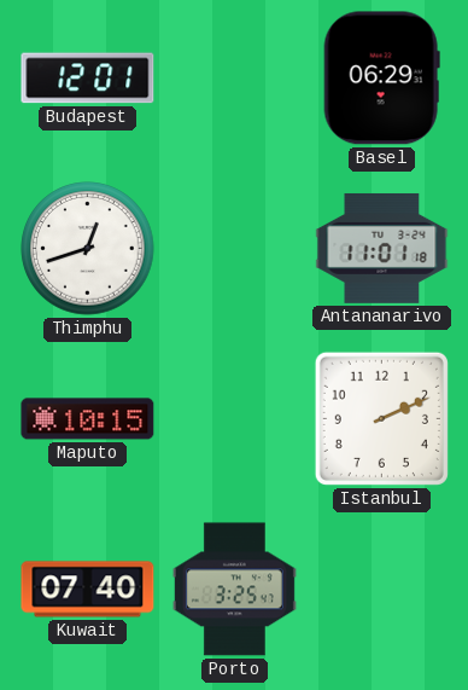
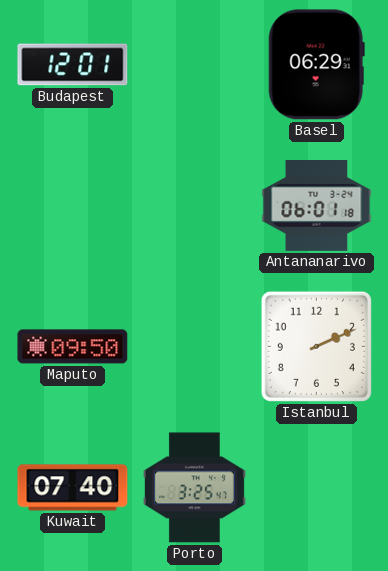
Thimphu: 12:42 -> none (88, 249)
Antananarivo: 11:01 -> 06:01 (317, 206)
Maputo: 10:15 -> 09:50 (73, 347)
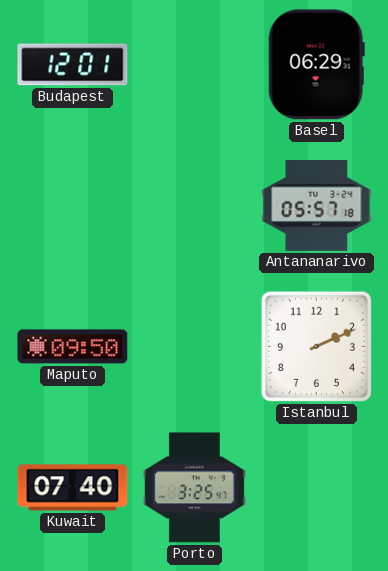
Antananarivo: 06:01 -> 05:57 (317, 206)
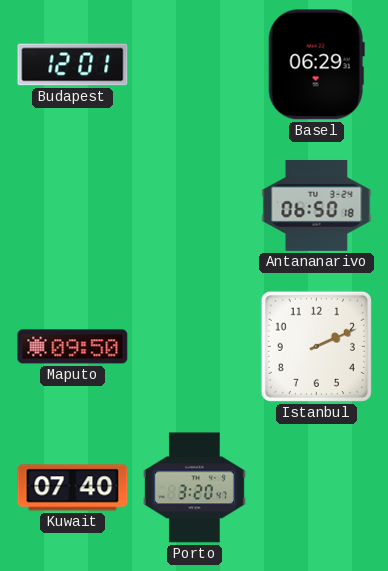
Antananarivo: 05:57 -> 06:50 (317, 206)
Porto: 3:25 -> 3:20 (194, 488)
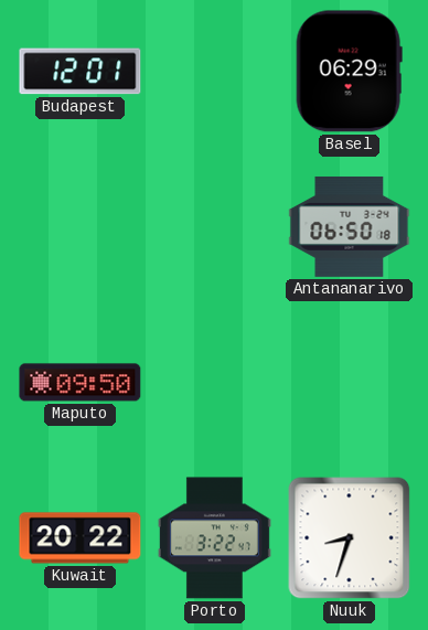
Istanbul: 2:11 -> none (316, 346)
Kuwait: 07:40 -> 20:22 (81, 538)
Porto: 3:20 -> 3:22 (214, 538)
Nuuk: none -> 8:33 (350, 538)
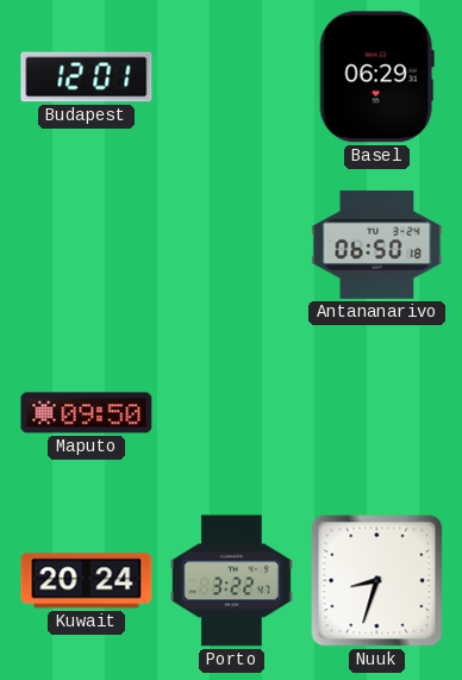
Kuwait: 20:22 -> 20:24 (87, 581)
